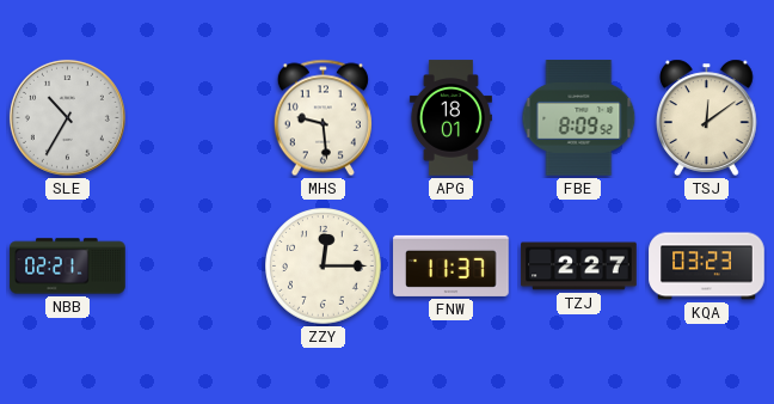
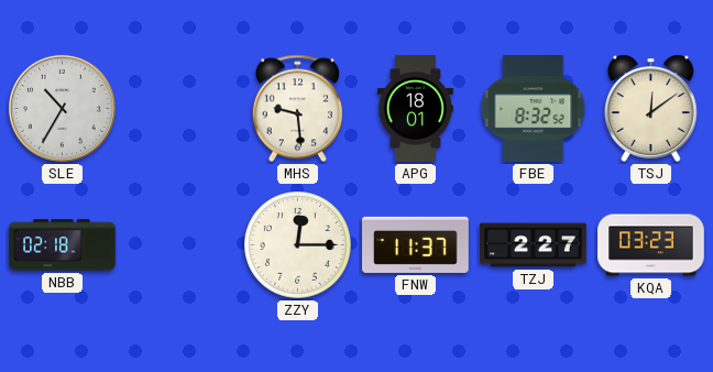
FBE: 8:09 -> 8:32 (534, 109)
NBB: 02:21 -> 02:18 (63, 245)
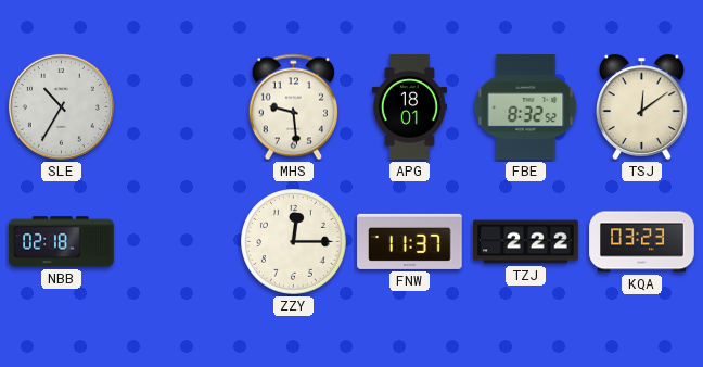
TZJ: 2:27 -> 2:22 (526, 242)
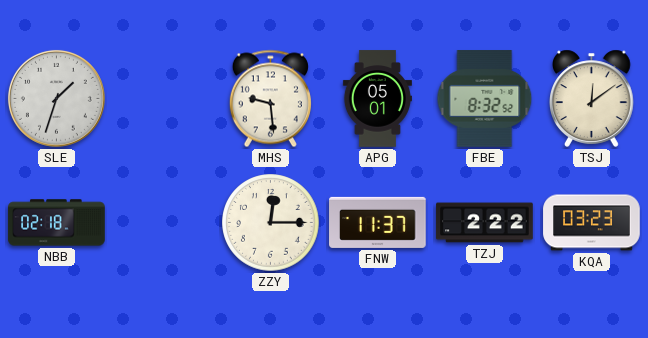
SLE: 10:35 -> 1:33 (56, 98)
APG: 18:01 -> 05:01 (377, 99)
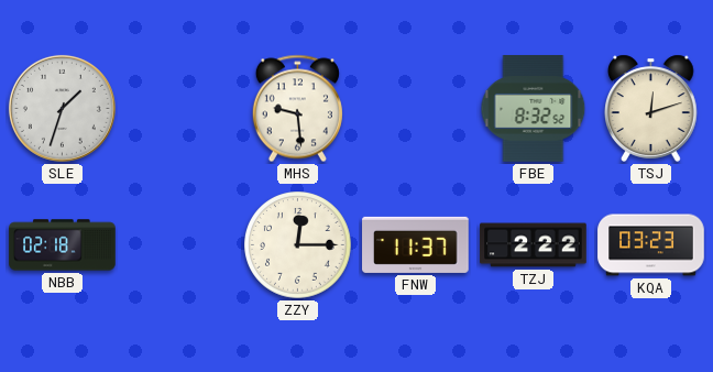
APG: 05:01 -> none (377, 99)
TSJ: 12:09 -> 12:12 (651, 108)
